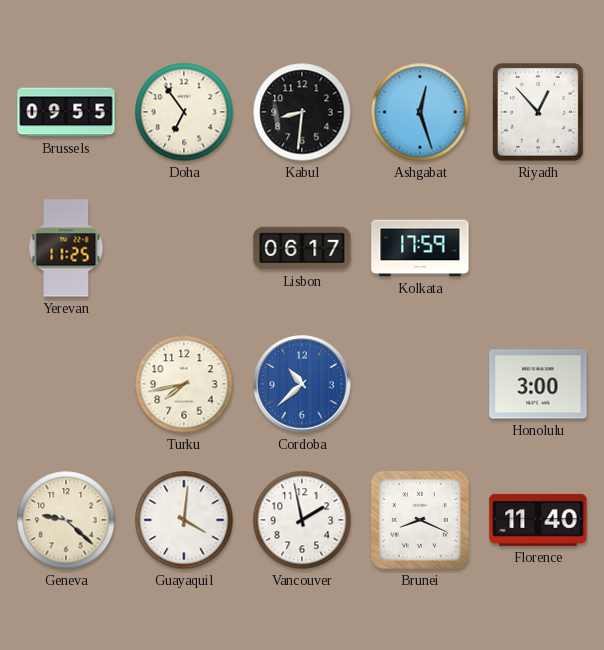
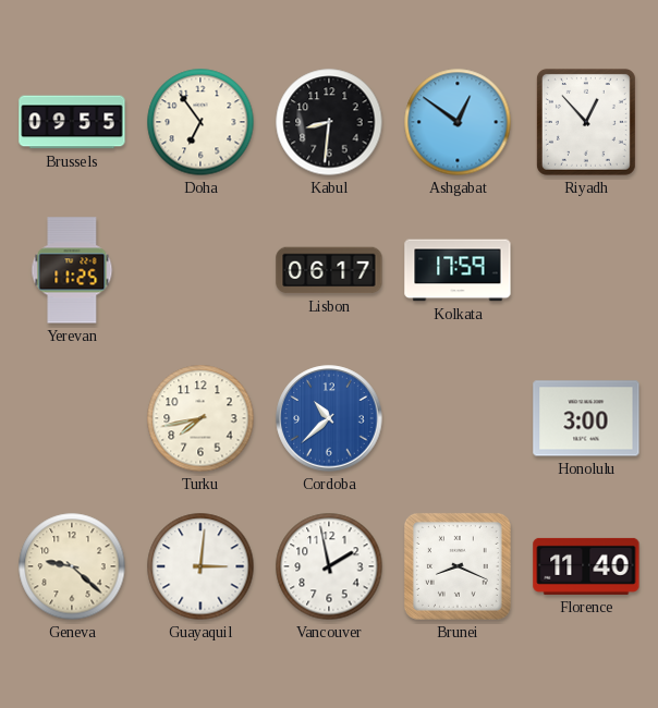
Ashgabat: 12:27 -> 12:51 (458, 122)
Guayaquil: 4:01 -> 3:01 (200, 566)
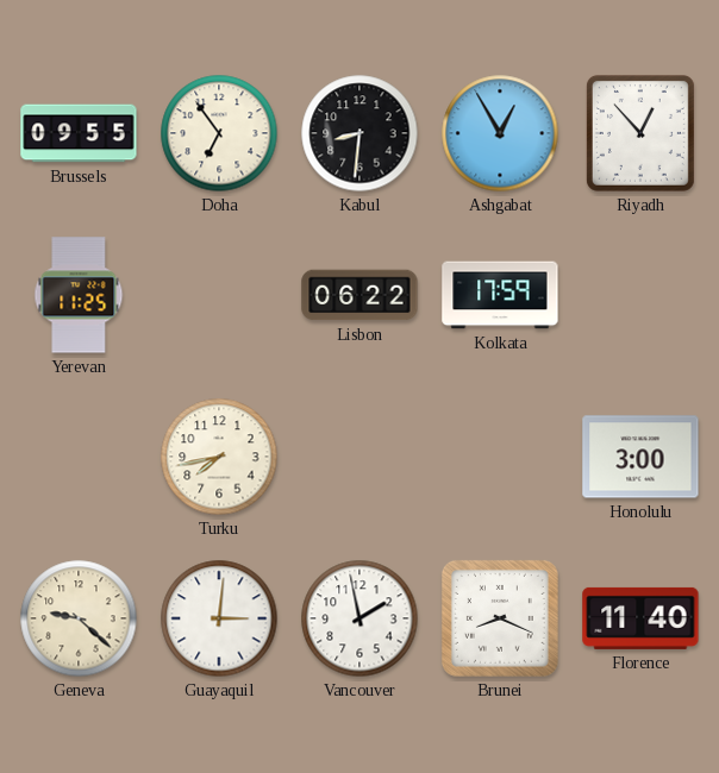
Ashgabat: 12:51 -> 12:55 (500, 133)
Lisbon: 06:17 -> 06:22 (359, 295)
Cordoba: 10:38 -> none (329, 418)
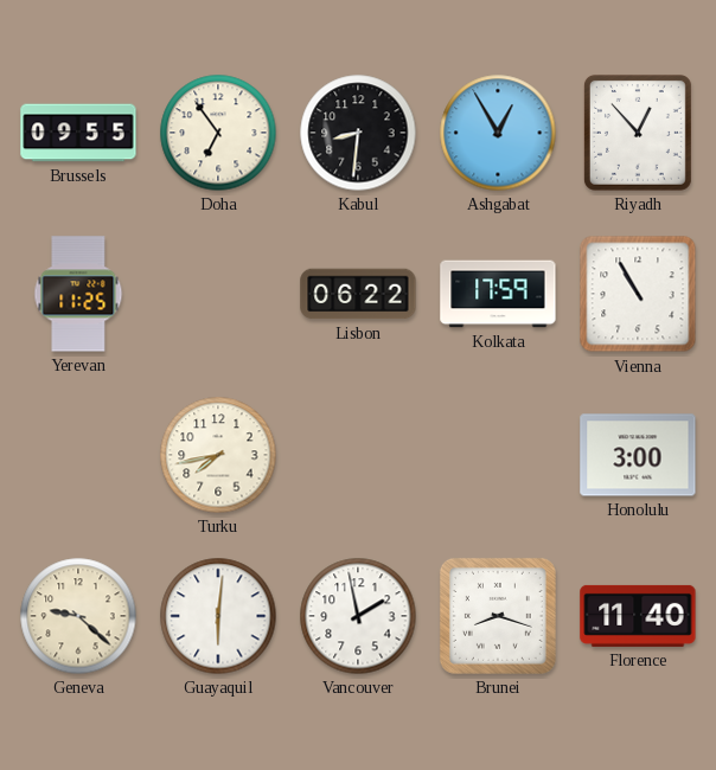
Vienna: none -> 10:55 (638, 294)
Guayaquil: 3:01 -> 6:01 (218, 616)
Brunei: 8:19 -> 8:18 (498, 616)
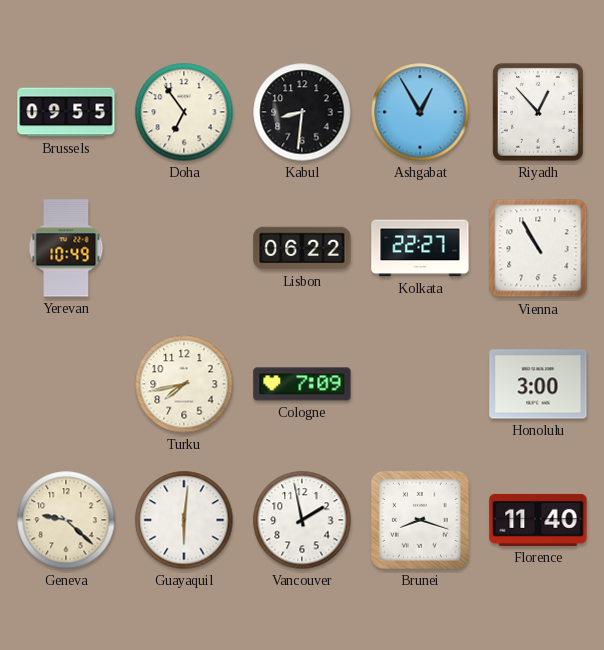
Yerevan: 11:25 -> 10:49 (66, 248)
Kolkata: 17:59 -> 22:27 (420, 248)
Cologne: none -> 7:09 (302, 384)
